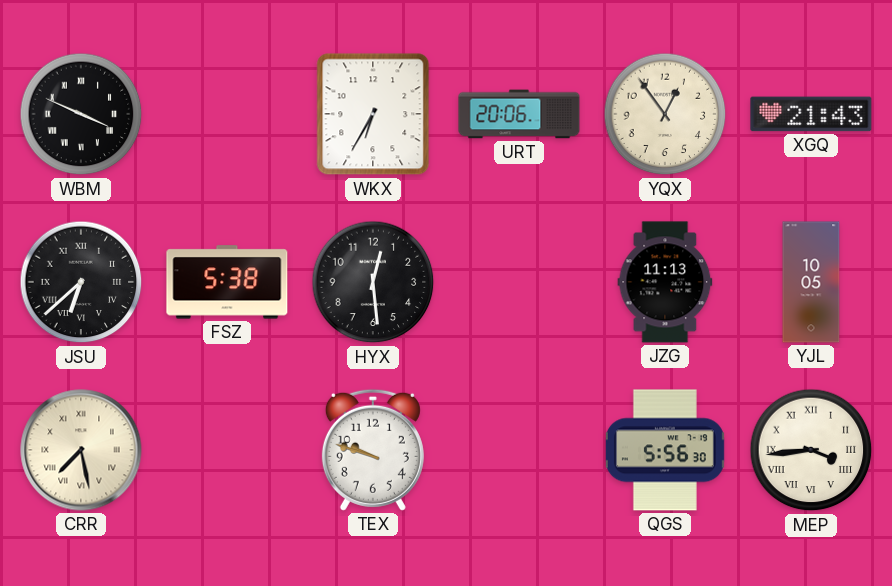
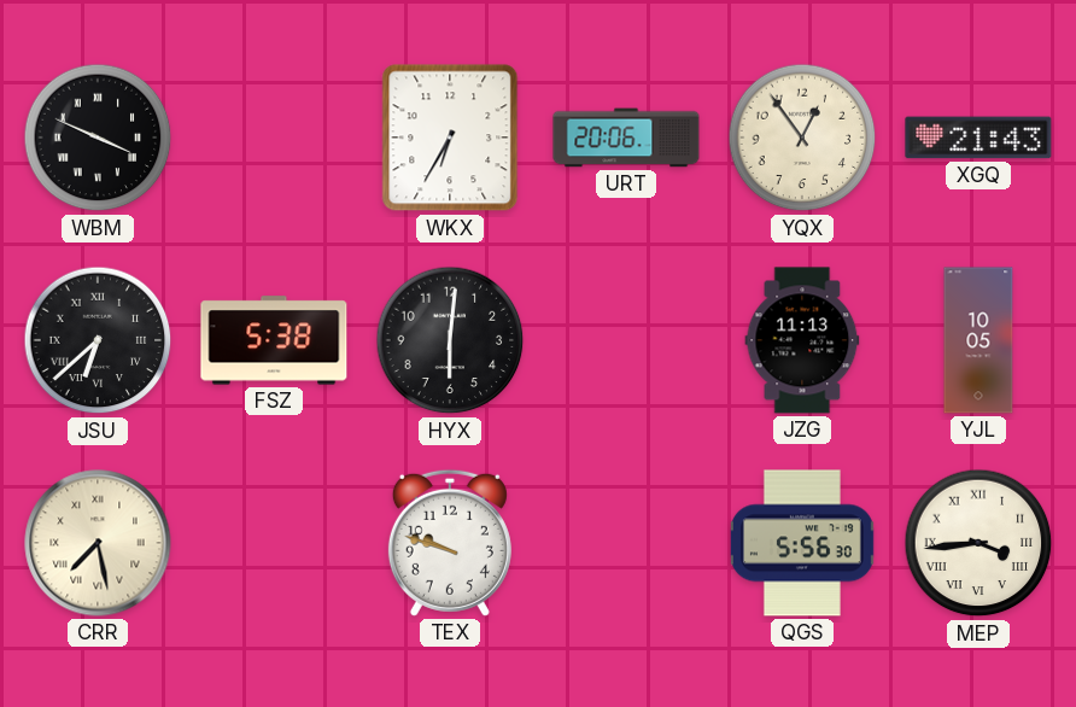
HYX: 12:29 -> 6:01 (450, 340)
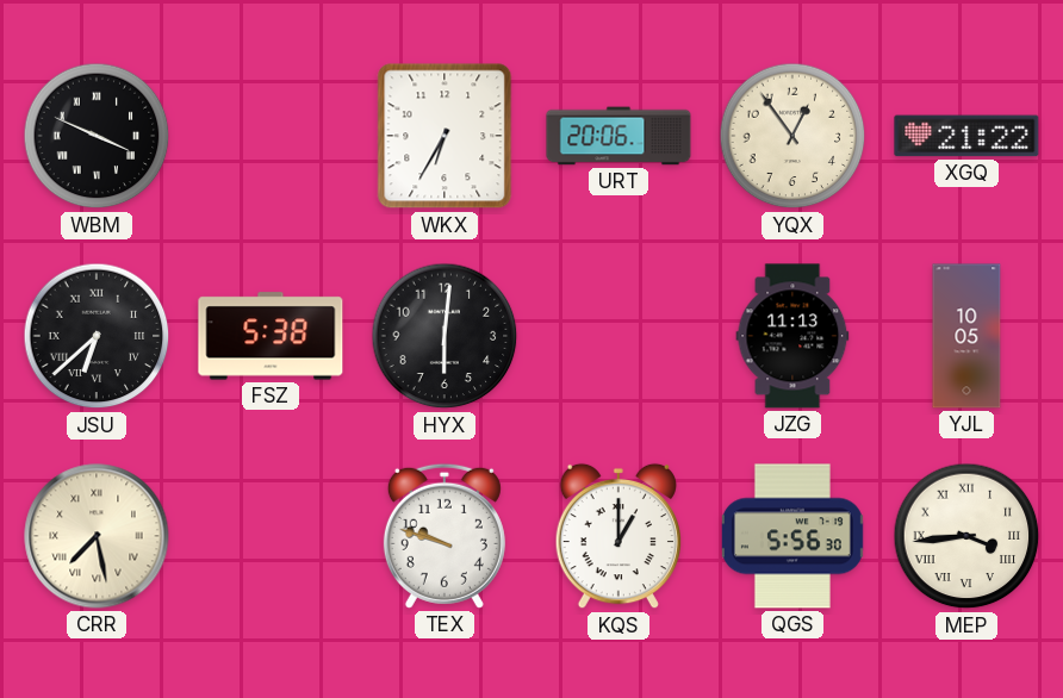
XGQ: 21:43 -> 21:22 (966, 136)
KQS: none -> 1:00 (618, 536)
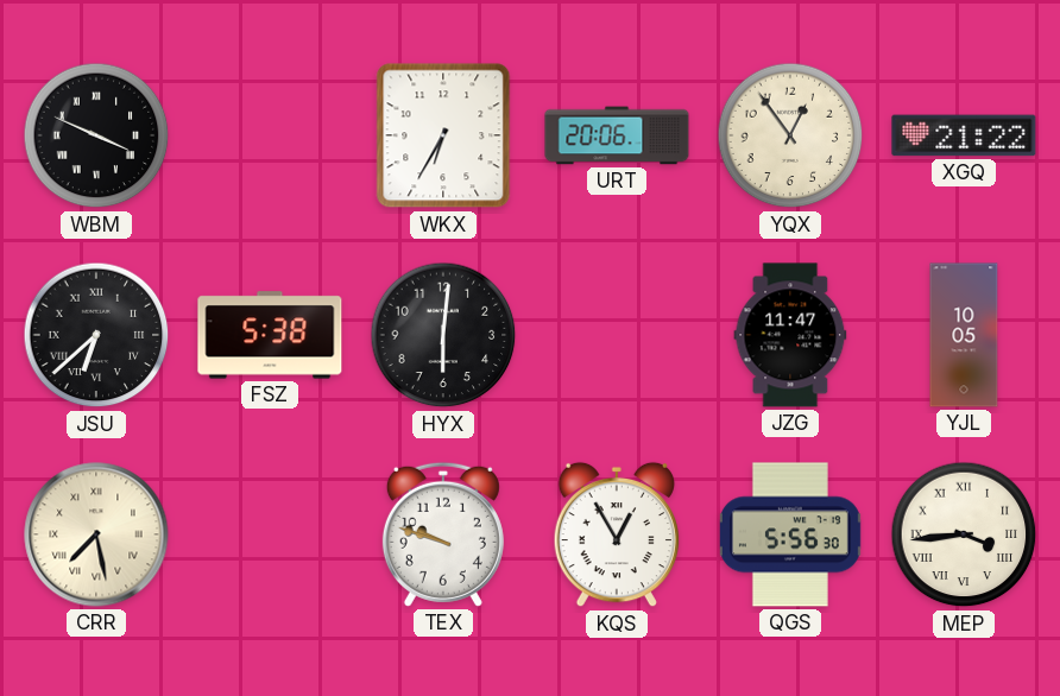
JZG: 11:13 -> 11:47 (790, 335)
KQS: 1:00 -> 12:55 (617, 534)
